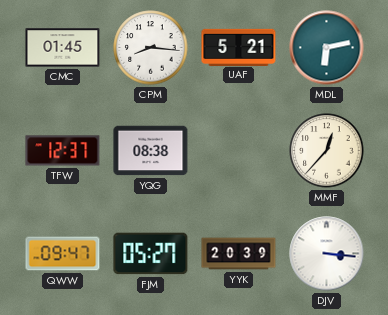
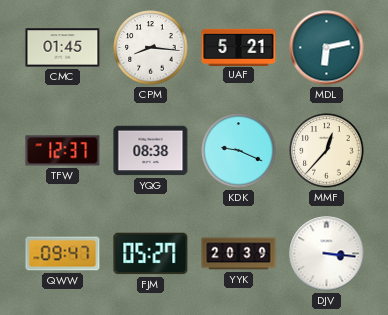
KDK: none -> 9:19 (239, 151)
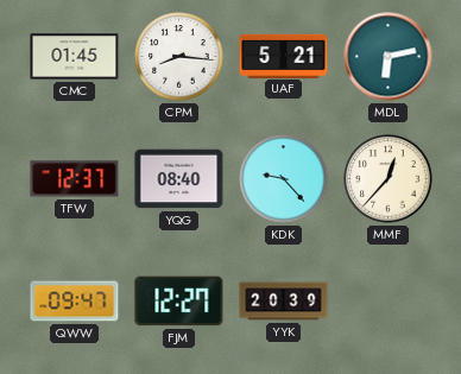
YQG: 08:38 -> 08:40 (179, 179)
KDK: 9:19 -> 9:23 (284, 179)
FJM: 05:27 -> 12:27 (179, 302)
DJV: 3:16 -> none (327, 254)
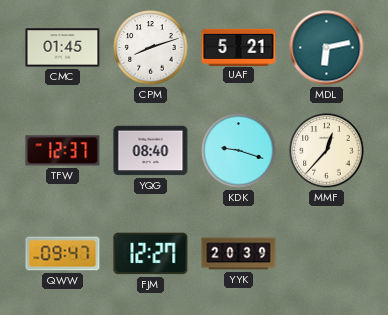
CPM: 8:16 -> 8:12 (151, 48)
KDK: 9:23 -> 9:18 (239, 151)
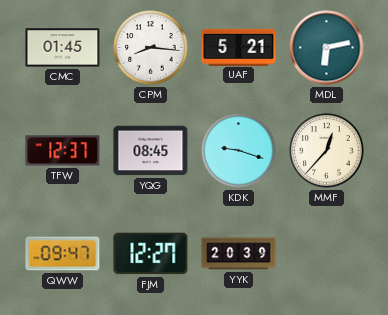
CPM: 8:12 -> 8:16 (151, 48)
YQG: 08:40 -> 08:45 (151, 151)
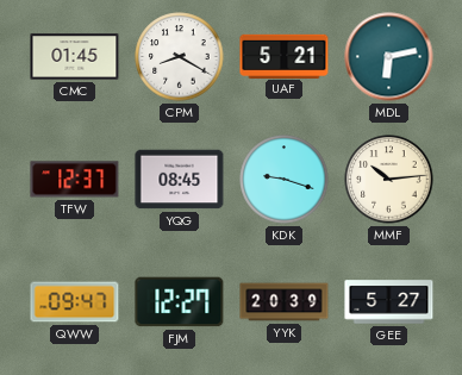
CPM: 8:16 -> 8:20 (180, 57)
MMF: 12:37 -> 10:14 (389, 180)
GEE: none -> 5:27 (389, 302)
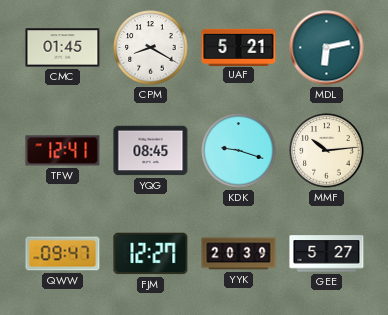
TFW: 12:37 -> 12:41 (63, 151)
